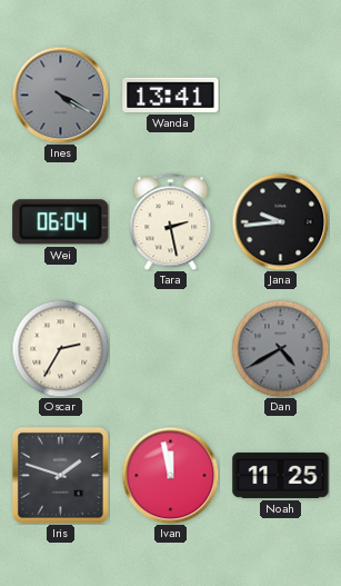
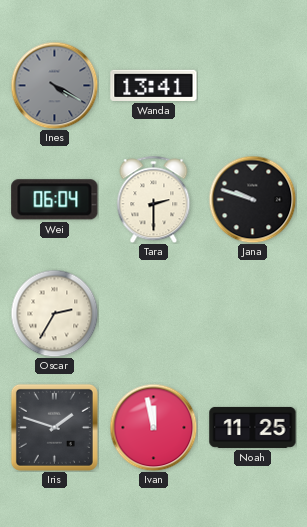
Tara: 2:28 -> 2:30 (154, 199)
Jana: 9:44 -> 9:48 (252, 199)
Dan: 4:40 -> none (280, 348)
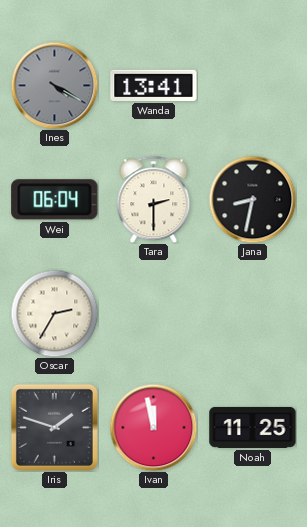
Jana: 9:48 -> 8:32 (252, 199)
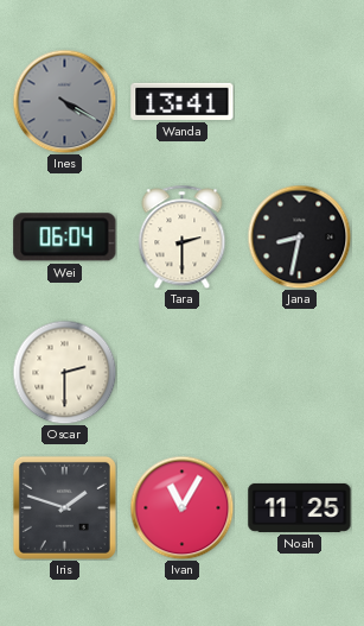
Oscar: 2:35 -> 2:30 (64, 372)
Ivan: 11:58 -> 11:05 (181, 507)
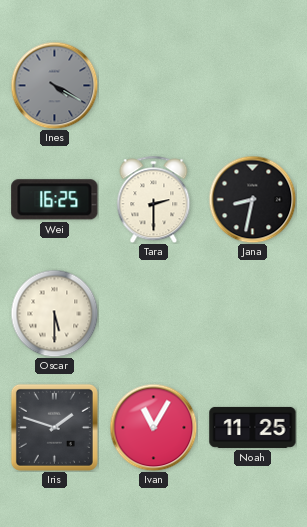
Wanda: 13:41 -> none (183, 101)
Wei: 06:04 -> 16:25 (55, 200)
Oscar: 2:30 -> 5:30 (54, 313)
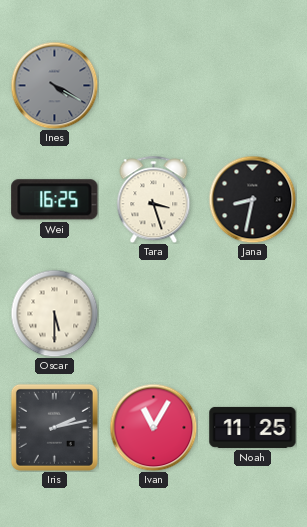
Tara: 2:30 -> 3:27 (154, 199)
Iris: 1:48 -> 2:13 (54, 427)
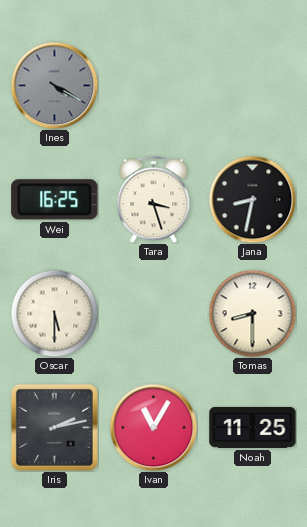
Tomas: none -> 8:30 (252, 313)
